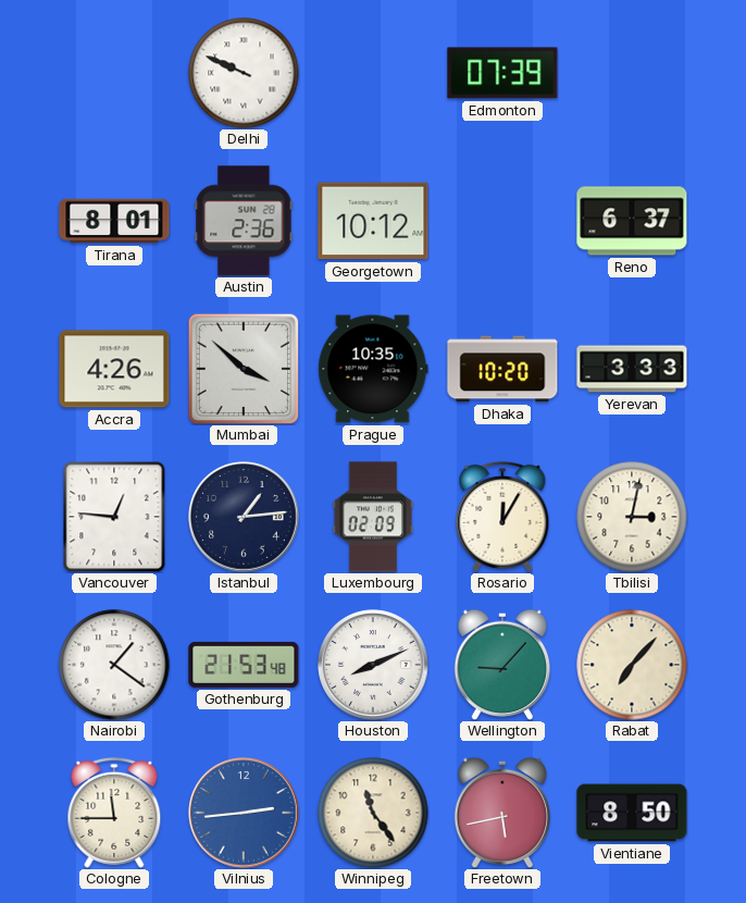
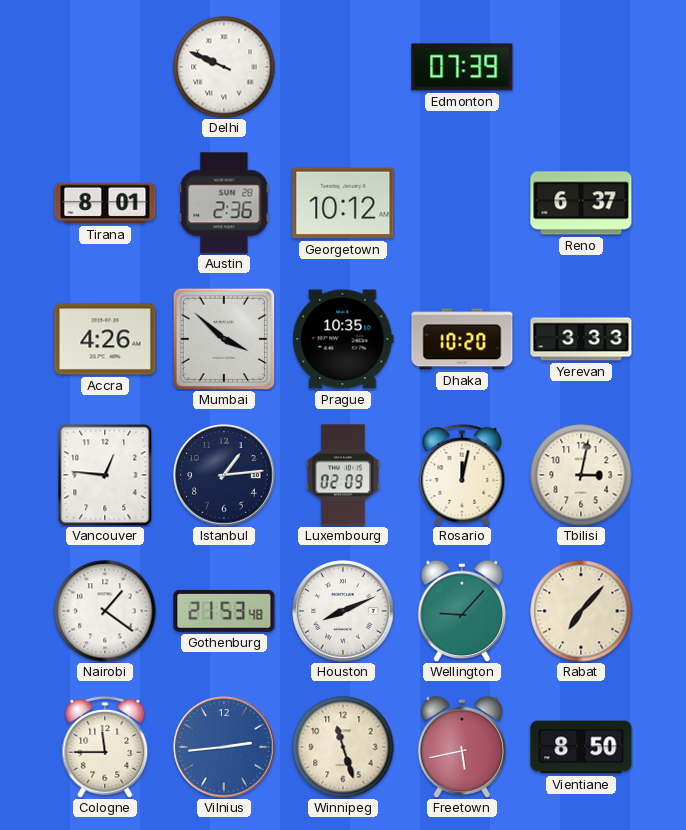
Rosario: 12:05 -> 12:02 (462, 475)
Winnipeg: 11:24 -> 11:27 (343, 747)
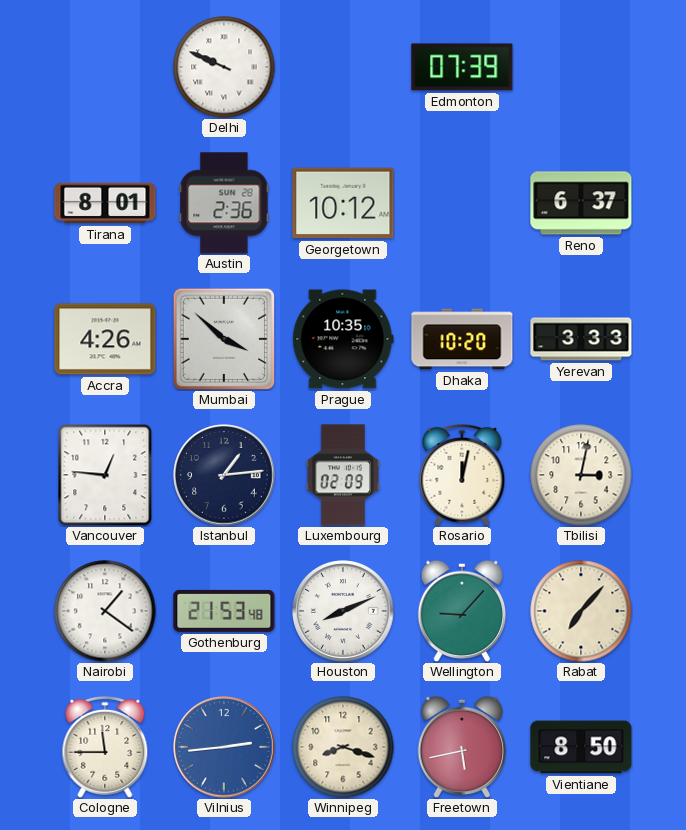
Winnipeg: 11:27 -> 8:18 (343, 747)
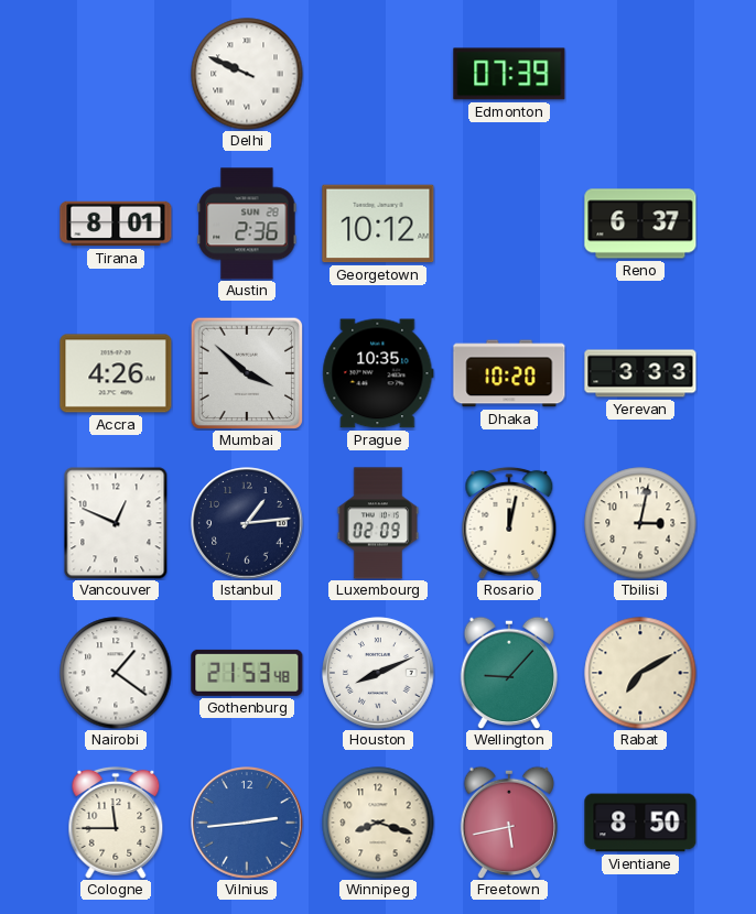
Vancouver: 12:46 -> 12:49 (116, 523)
Rabat: 7:07 -> 7:10 (640, 673)
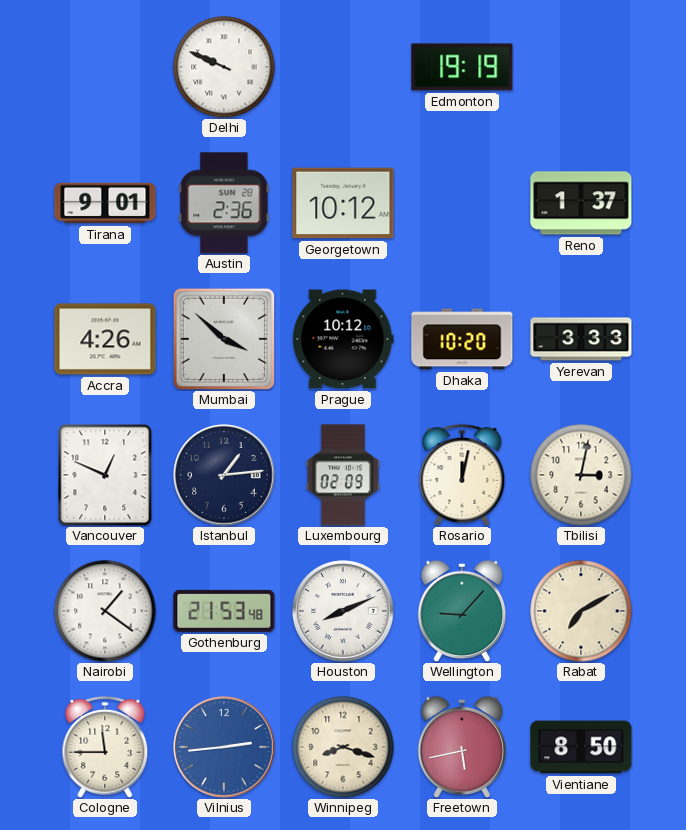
Edmonton: 07:39 -> 19:19 (462, 67)
Tirana: 8:01 -> 9:01 (105, 203)
Reno: 6:37 -> 1:37 (581, 203)
Prague: 10:35 -> 10:12 (343, 339)
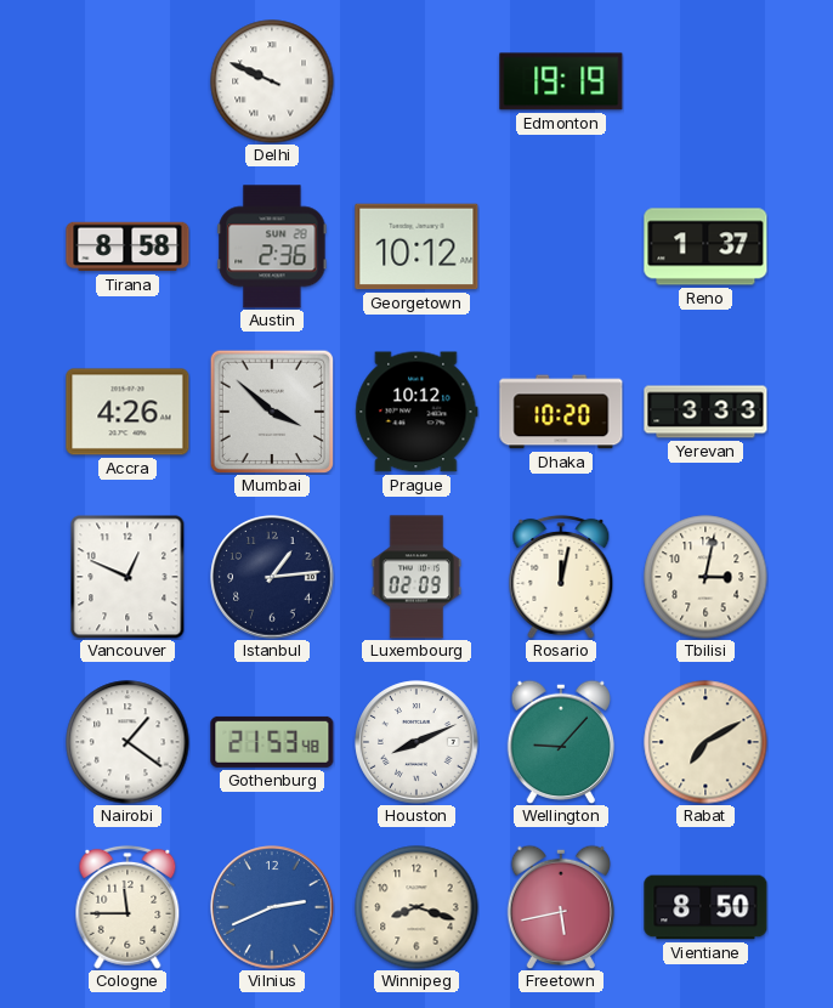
Tirana: 9:01 -> 8:58 (127, 247)
Vilnius: 2:44 -> 2:41 (272, 907)
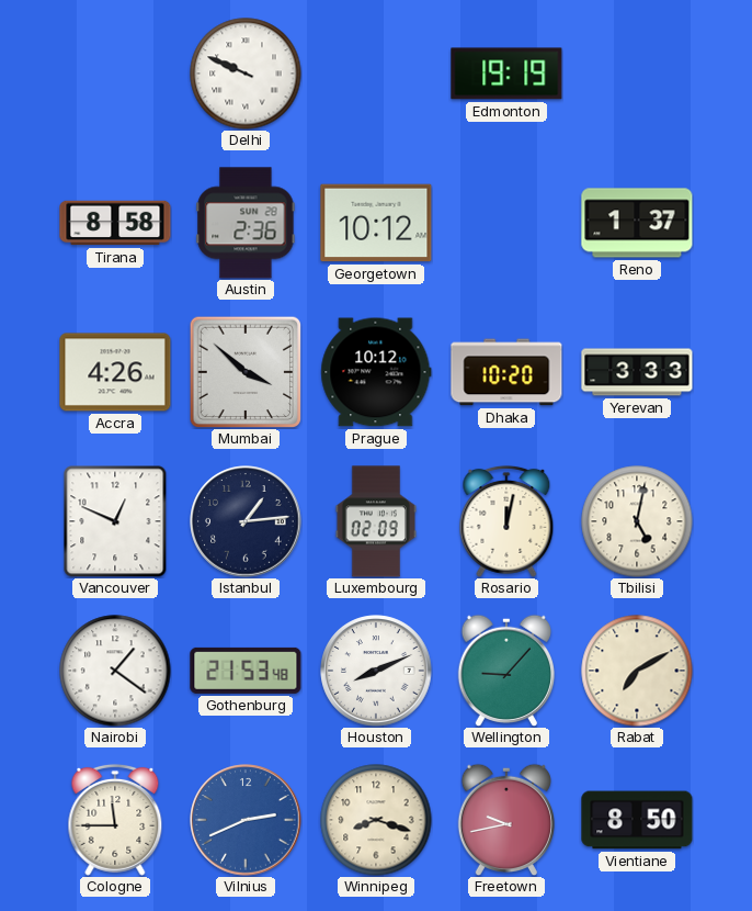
Tbilisi: 3:02 -> 5:02 (637, 521)
Freetown: 5:43 -> 9:43 (505, 820)
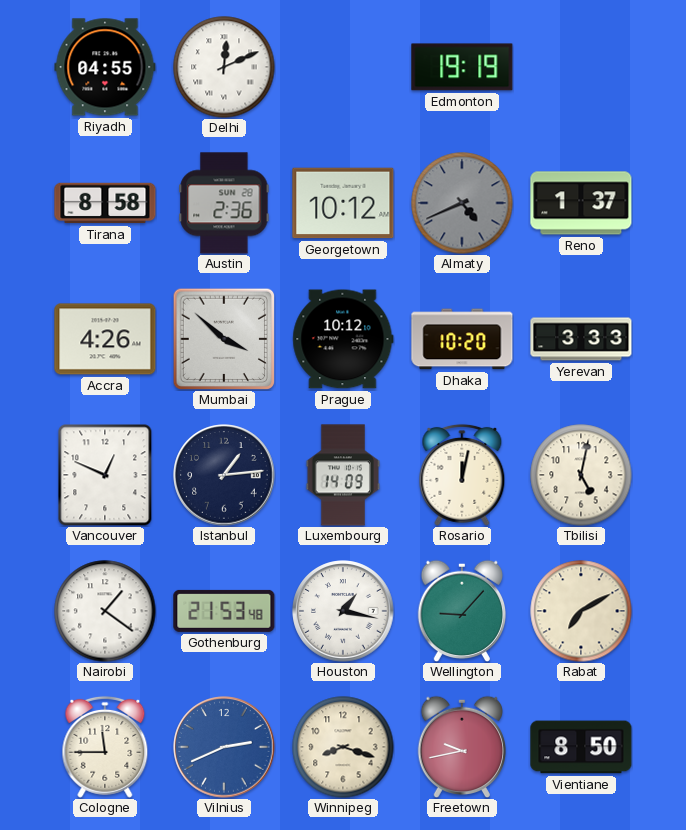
Riyadh: none -> 04:55 (105, 67)
Delhi: 9:49 -> 12:11 (224, 67)
Almaty: none -> 4:41 (462, 203)
Luxembourg: 02:09 -> 14:09 (342, 475)
Houston: 8:11 -> 1:17 (343, 611)
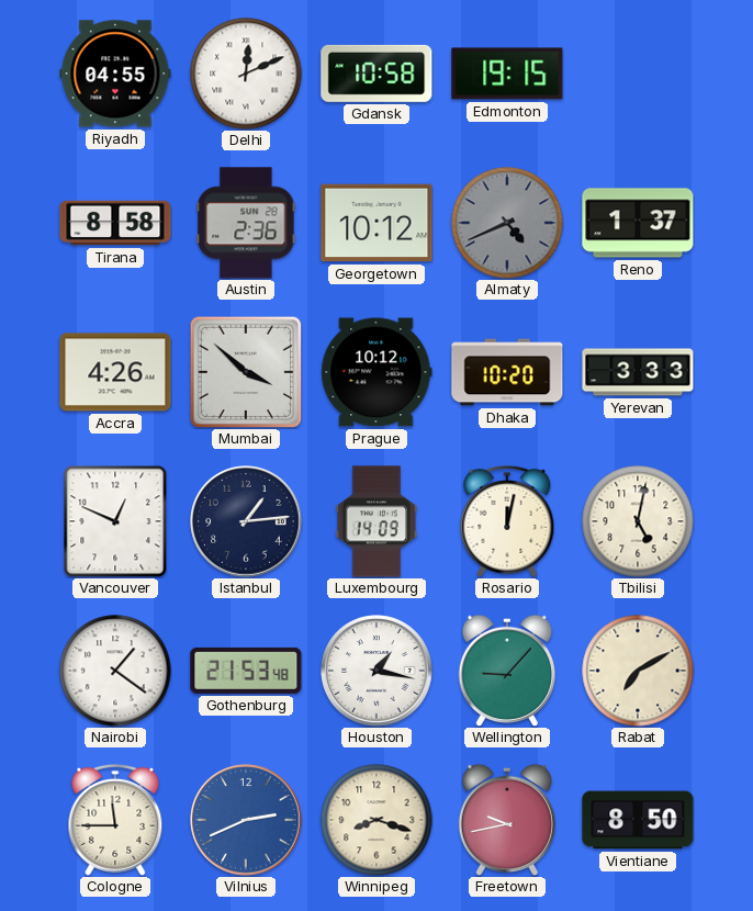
Gdansk: none -> 10:58 (376, 74)
Edmonton: 19:19 -> 19:15 (507, 74)
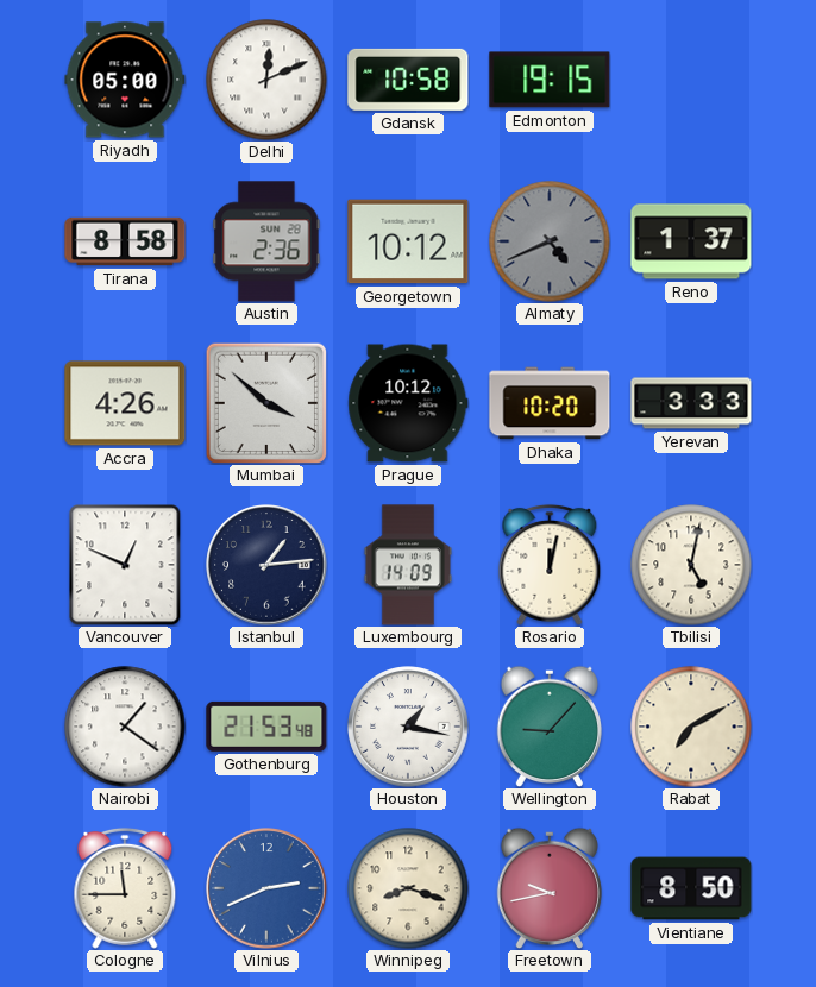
Riyadh: 04:55 -> 05:00 (125, 80)
